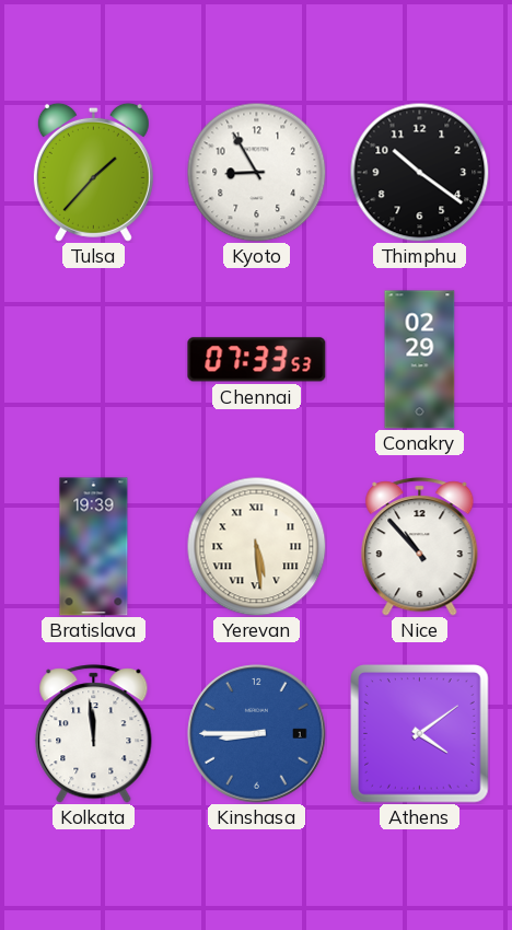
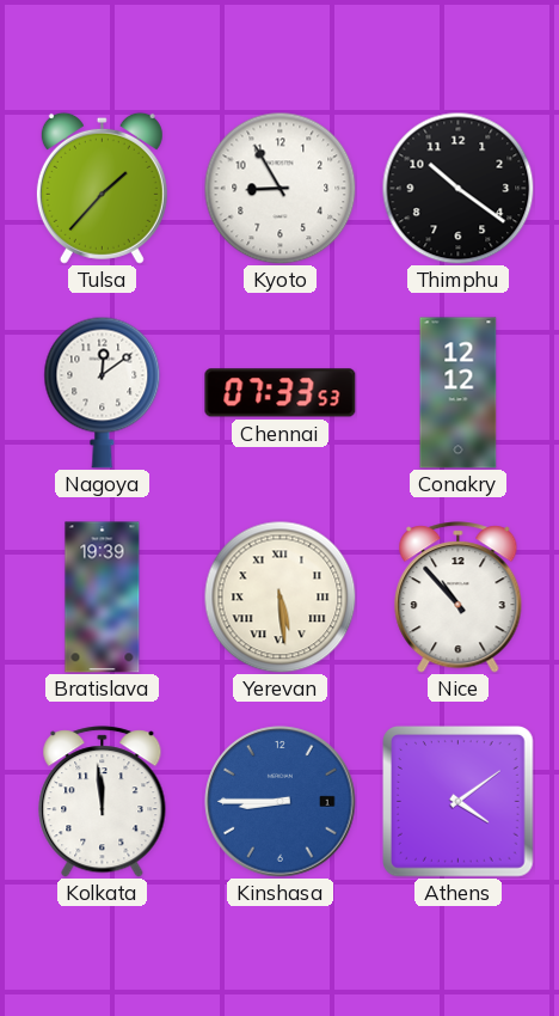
Nagoya: none -> 12:09 (103, 392)
Conakry: 02:29 -> 12:12 (459, 393)
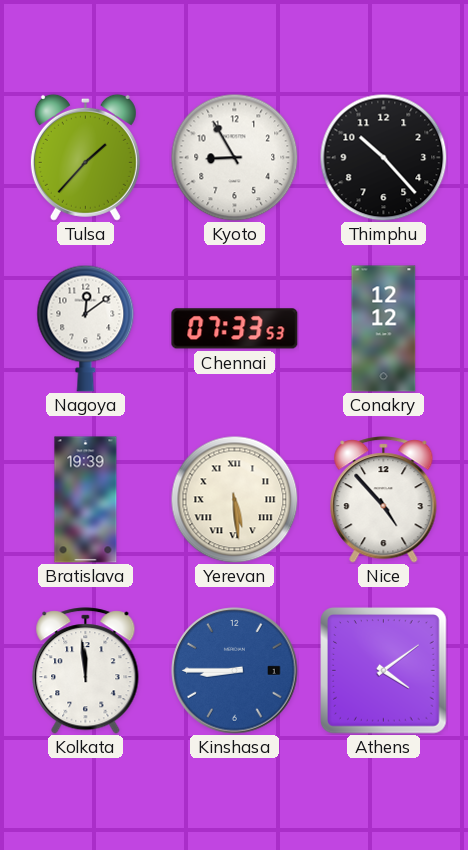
Thimphu: 10:21 -> 10:23 (383, 157)
Nice: 10:53 -> 4:53 (384, 500)
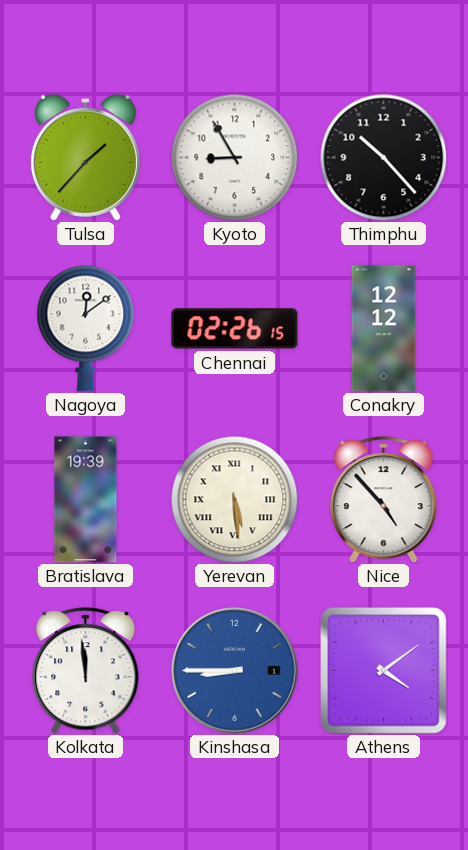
Chennai: 07:33 -> 02:26 (235, 329)
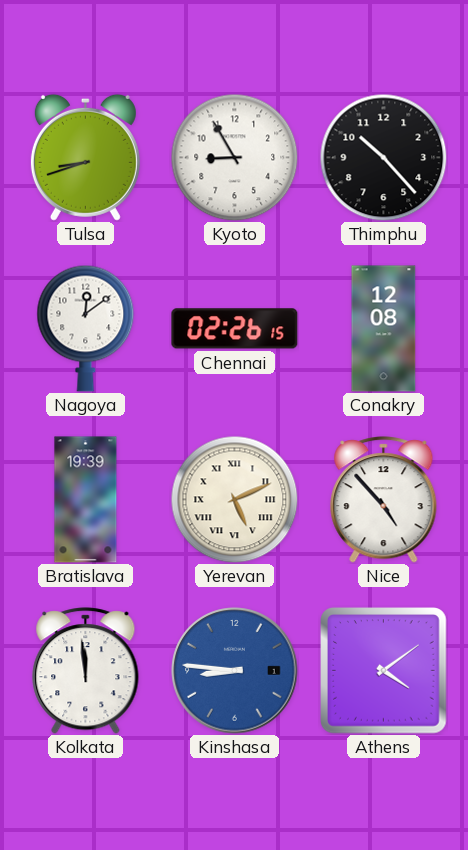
Tulsa: 1:37 -> 8:42 (85, 157)
Conakry: 12:12 -> 12:08 (384, 329)
Yerevan: 5:29 -> 5:11 (234, 499)
Kinshasa: 8:45 -> 8:46 (235, 671)
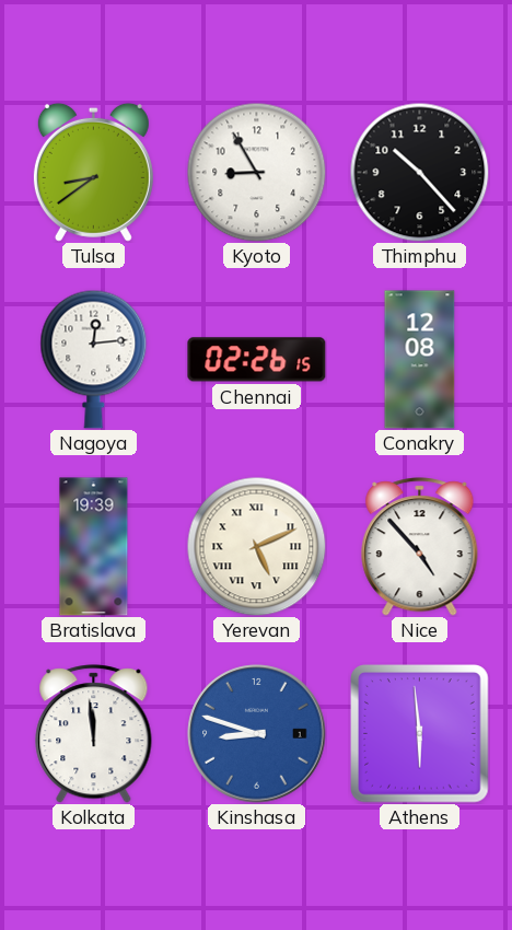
Tulsa: 8:42 -> 8:39 (93, 172)
Nagoya: 12:09 -> 12:14 (94, 359)
Kinshasa: 8:46 -> 8:48 (257, 734)
Athens: 4:09 -> 5:59 (420, 734)
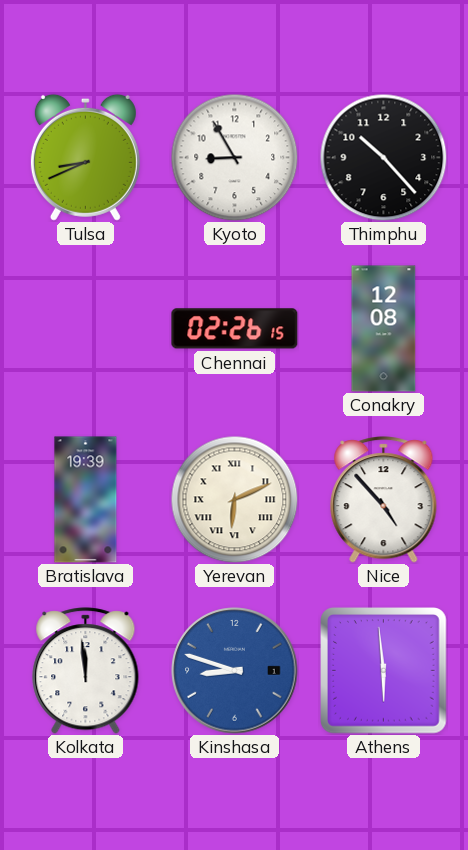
Tulsa: 8:39 -> 8:41 (85, 157)
Nagoya: 12:14 -> none (94, 359)
Yerevan: 5:11 -> 6:11 (234, 499)
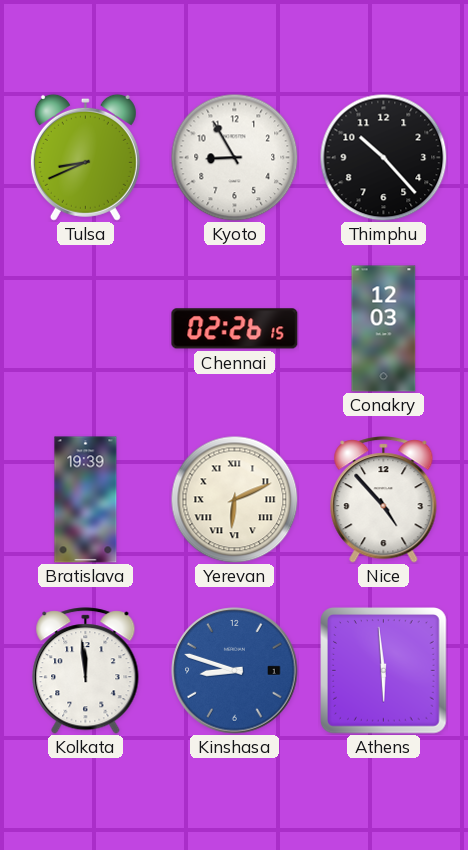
Conakry: 12:08 -> 12:03 (384, 329)
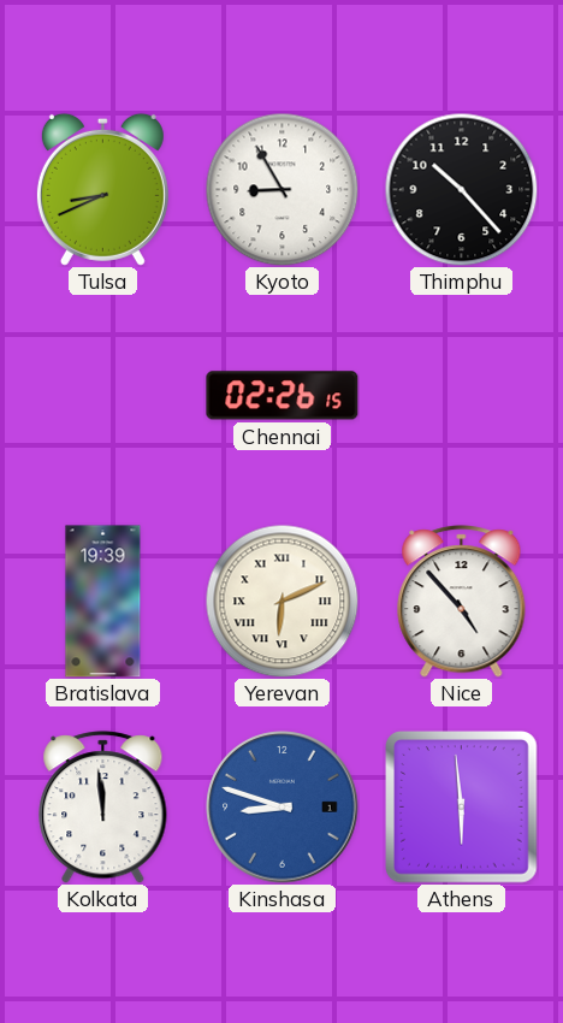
Conakry: 12:03 -> none (384, 329)
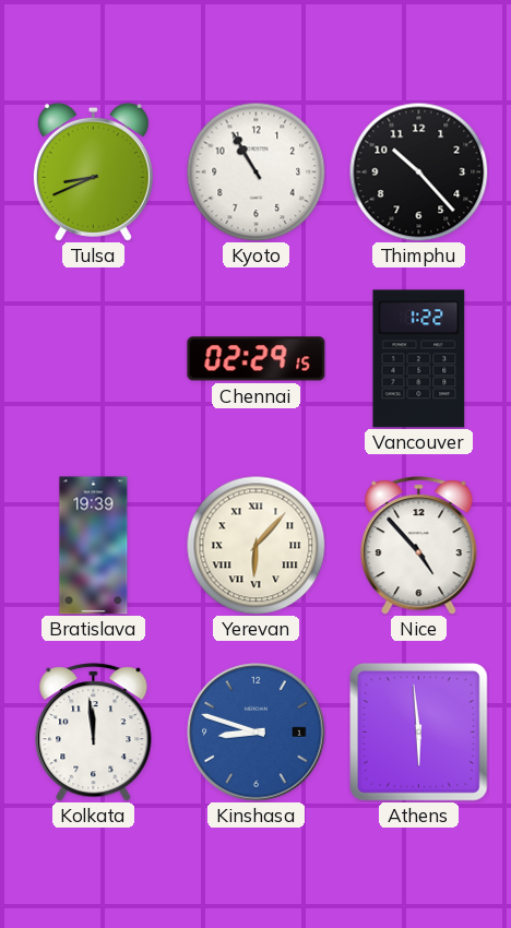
Kyoto: 8:55 -> 10:55 (255, 171)
Chennai: 02:26 -> 02:29 (257, 359)
Vancouver: none -> 1:22 (419, 359)
Yerevan: 6:11 -> 6:07 (255, 545)
